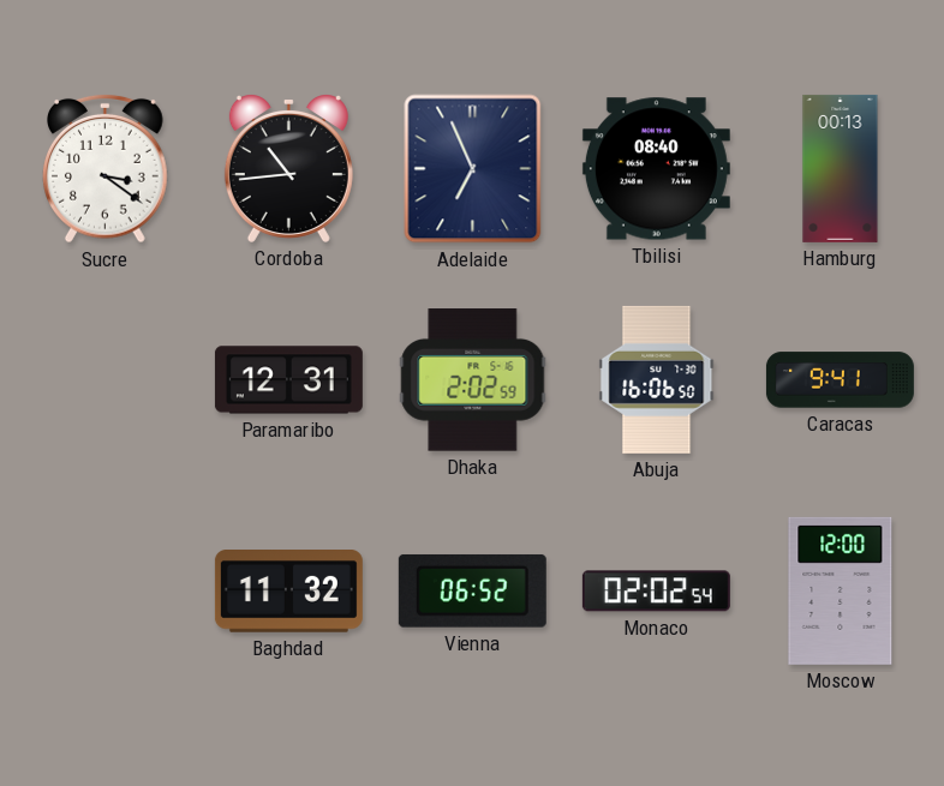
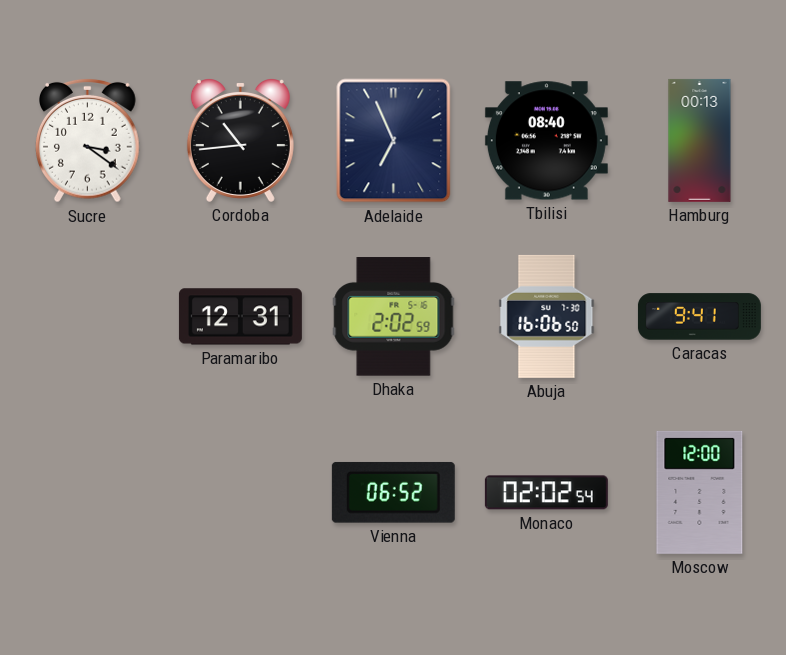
Baghdad: 11:32 -> none (288, 592)
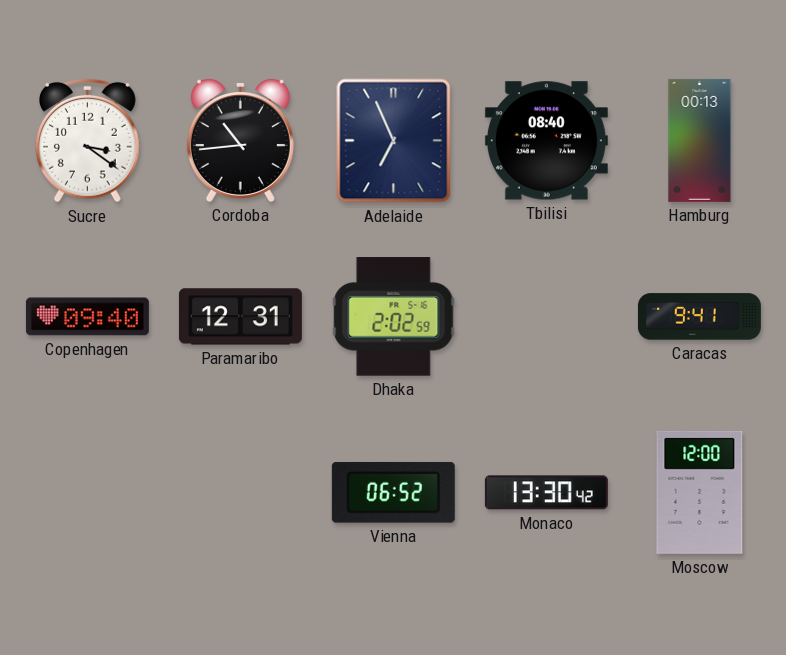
Copenhagen: none -> 09:40 (87, 317)
Abuja: 16:06 -> none (547, 316)
Monaco: 02:02 -> 13:30 (546, 493)
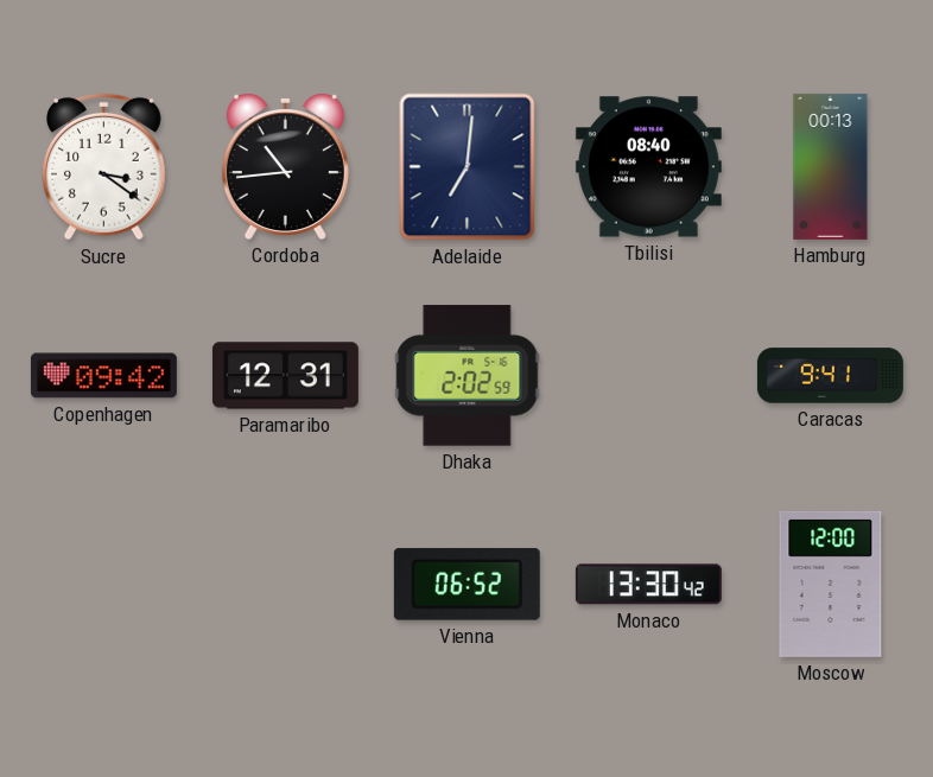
Adelaide: 6:56 -> 7:01 (468, 167)
Copenhagen: 09:40 -> 09:42 (103, 376)
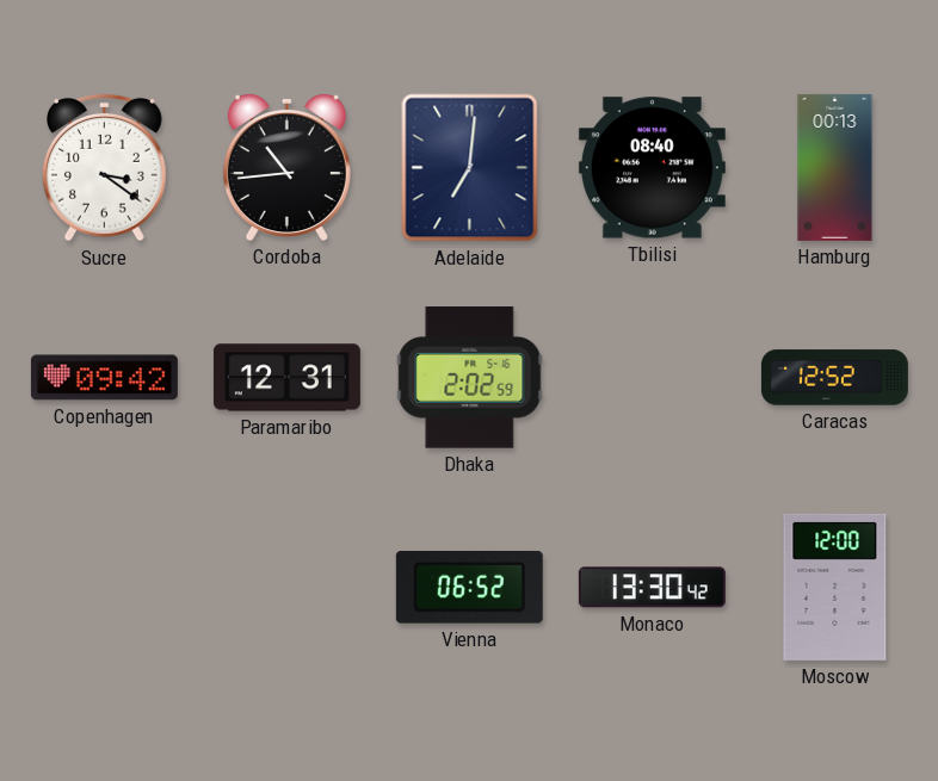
Caracas: 9:41 -> 12:52 (834, 378)
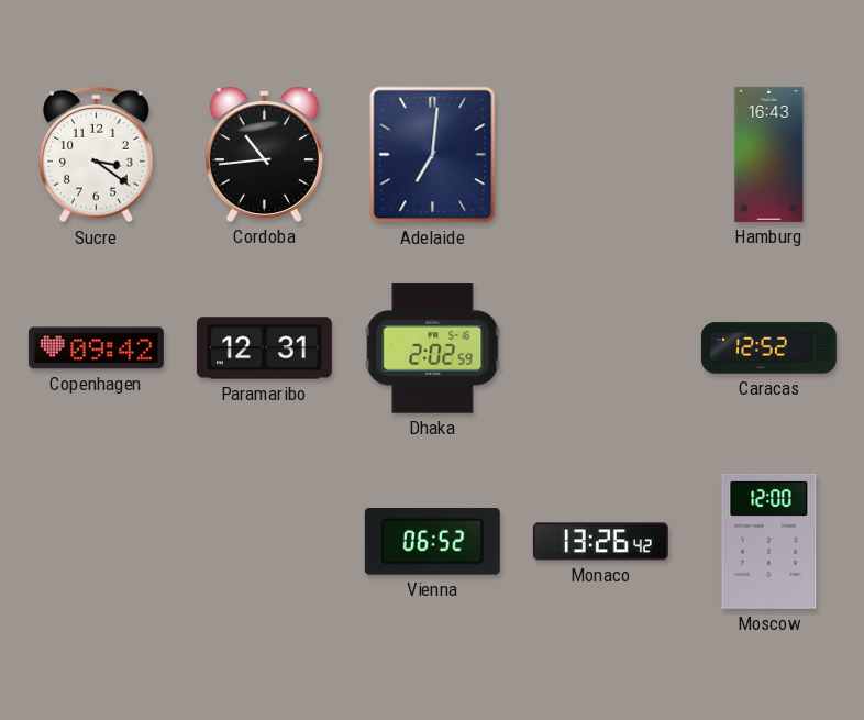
Tbilisi: 08:40 -> none (652, 168)
Hamburg: 00:13 -> 16:43 (769, 154)
Monaco: 13:30 -> 13:26 (600, 542)
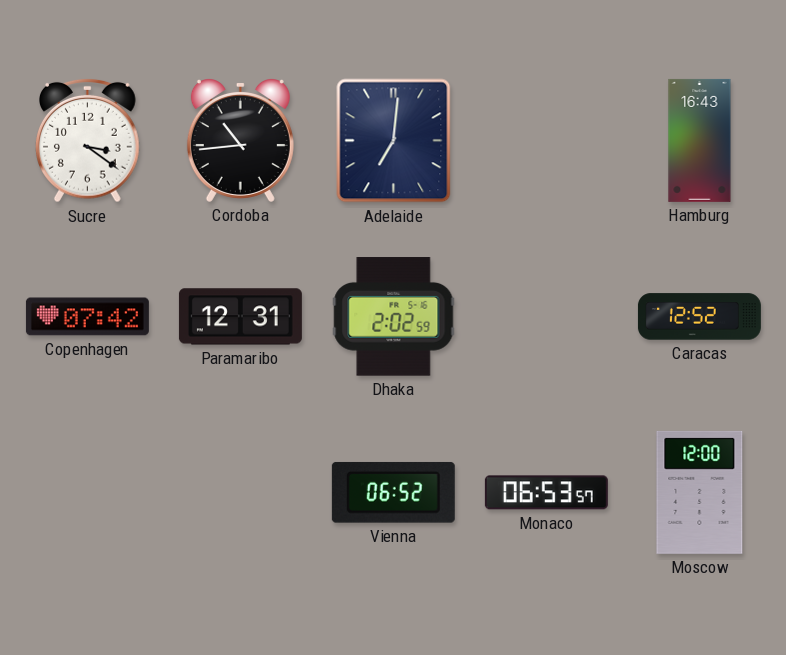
Copenhagen: 09:42 -> 07:42 (87, 317)
Monaco: 13:26 -> 06:53 (546, 493)
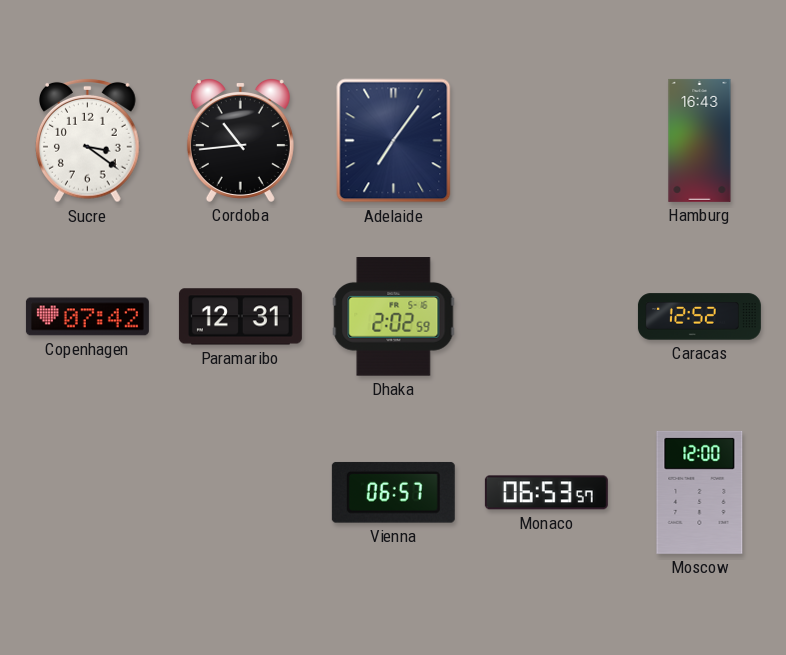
Adelaide: 7:01 -> 7:06 (394, 141)
Vienna: 06:52 -> 06:57 (393, 492)
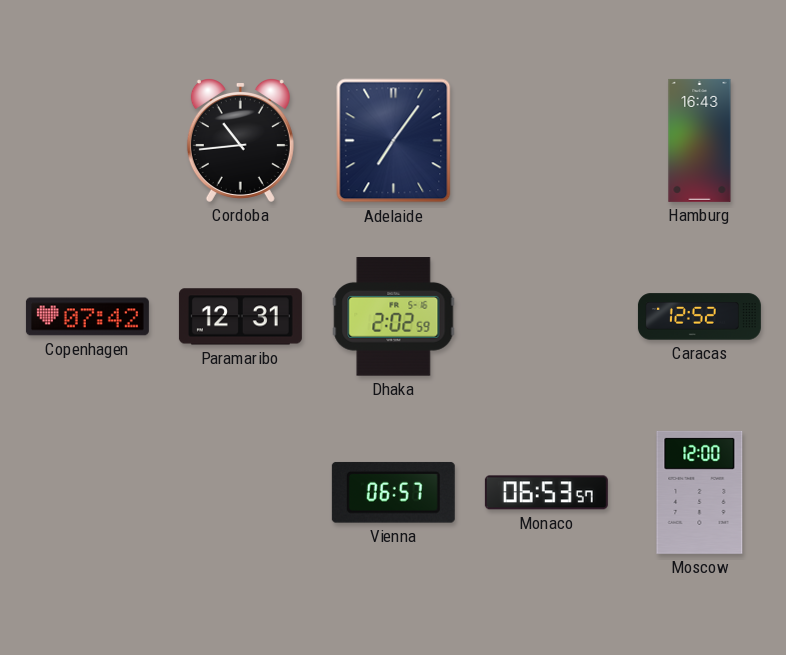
Sucre: 3:21 -> none (88, 140)
